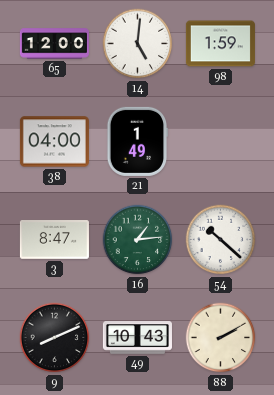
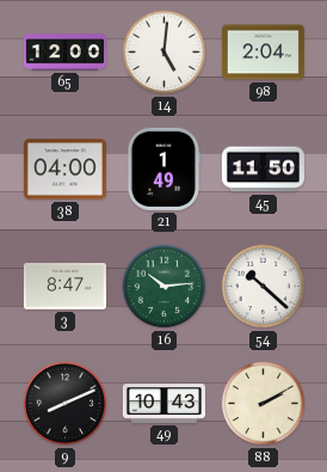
98: 1:59 -> 2:04 (263, 53)
45: none -> 11:50 (263, 170)
16: 1:14 -> 10:14 (165, 287)
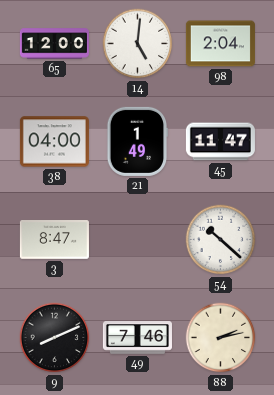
45: 11:50 -> 11:47 (220, 142)
16: 10:14 -> none (165, 287)
49: 10:43 -> 7:46 (137, 338)
88: 2:10 -> 2:13 (221, 338)
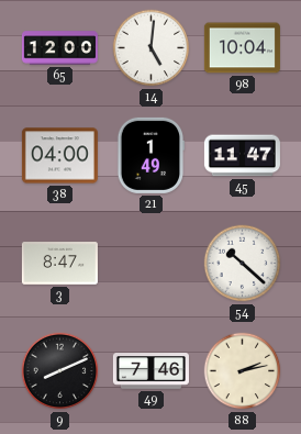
98: 2:04 -> 10:04 (242, 48)
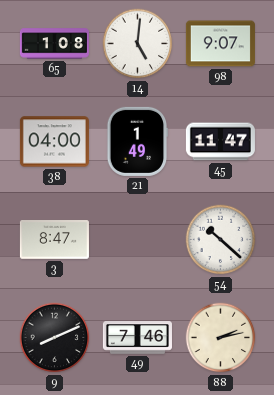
65: 12:00 -> 1:08 (54, 44)
98: 10:04 -> 9:07 (220, 44)
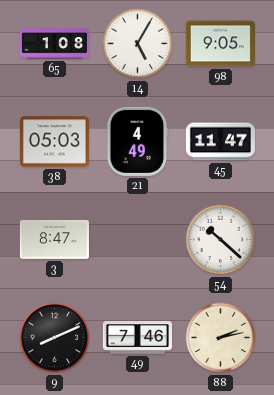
14: 5:01 -> 5:05 (138, 44)
98: 9:07 -> 9:05 (220, 44)
38: 04:00 -> 05:03 (54, 142)
21: 1:49 -> 4:49 (137, 141)
